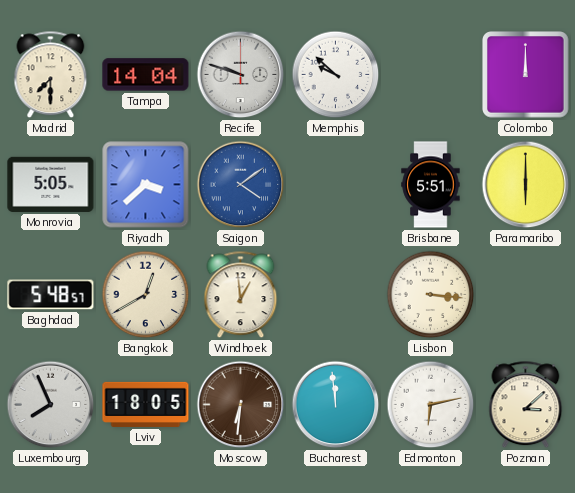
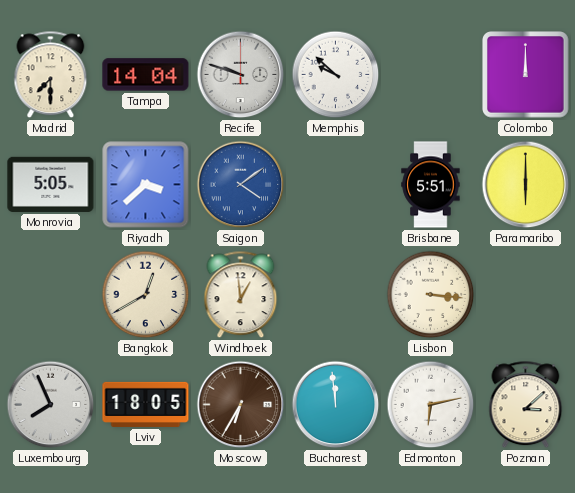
Baghdad: 5:48 -> none (51, 295)
Moscow: 6:31 -> 6:35 (241, 405)
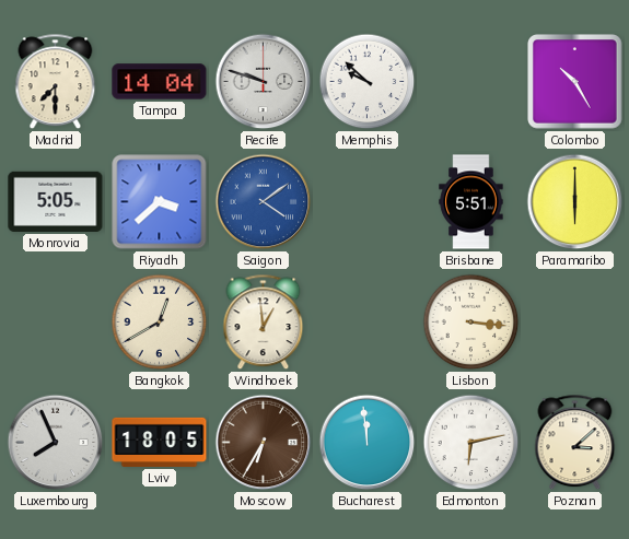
Colombo: 12:00 -> 10:25 (575, 82)
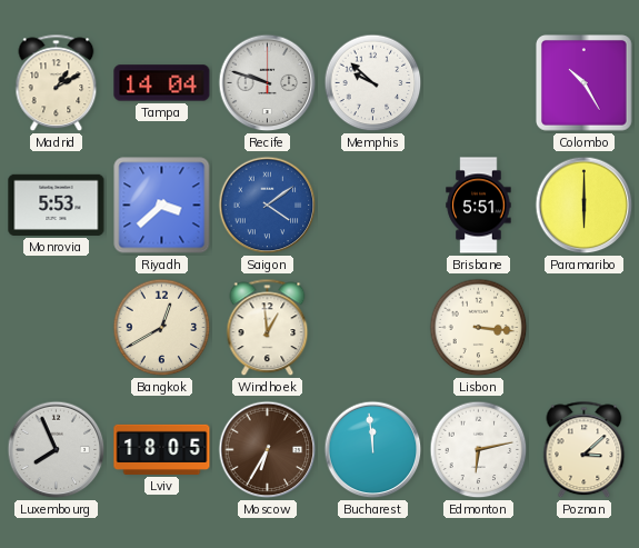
Madrid: 7:30 -> 1:10 (57, 83)
Monrovia: 5:05 -> 5:53 (57, 205)
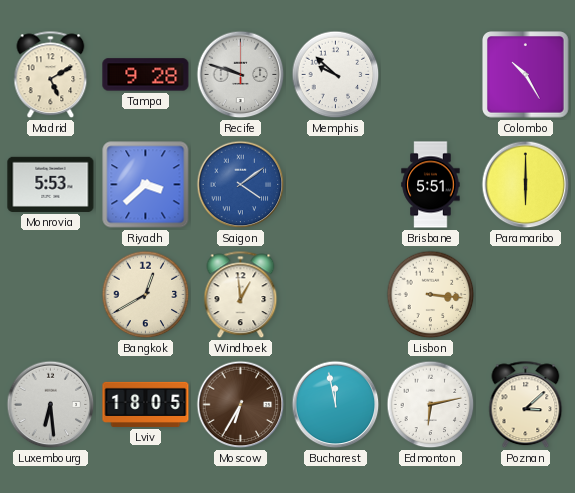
Madrid: 1:10 -> 5:10 (51, 75)
Tampa: 14:04 -> 9:28 (146, 75)
Luxembourg: 7:56 -> 6:29 (51, 405)
Bucharest: 11:59 -> 11:58 (336, 405)
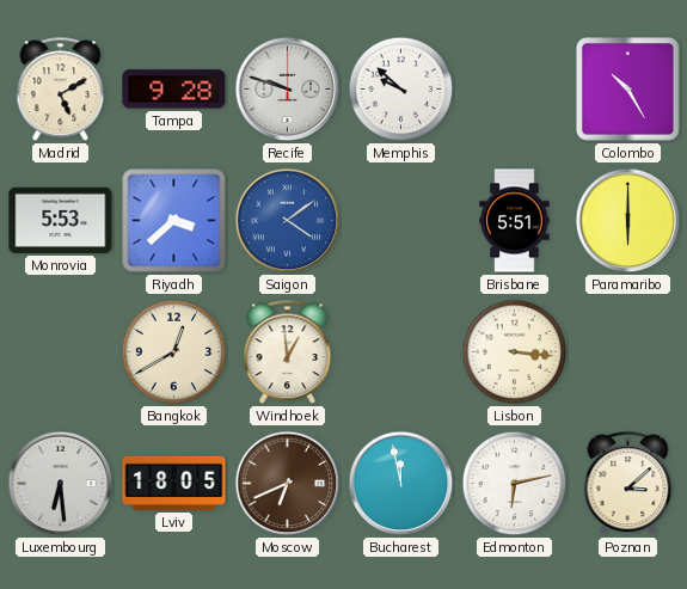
Moscow: 6:35 -> 6:41 (288, 484)
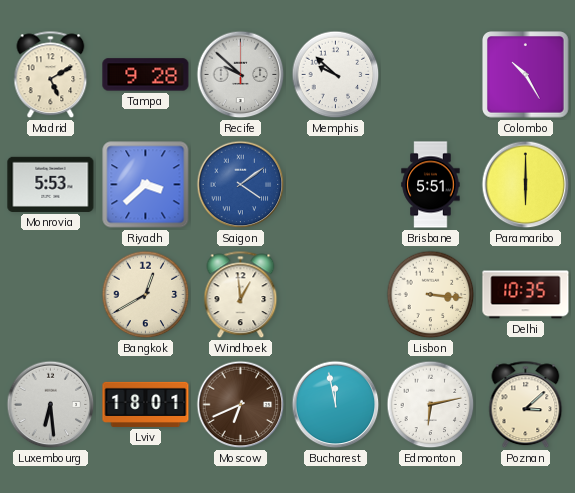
Recife: 9:48 -> 9:52 (241, 75)
Delhi: none -> 10:35 (526, 295)
Lviv: 18:05 -> 18:01 (146, 404)
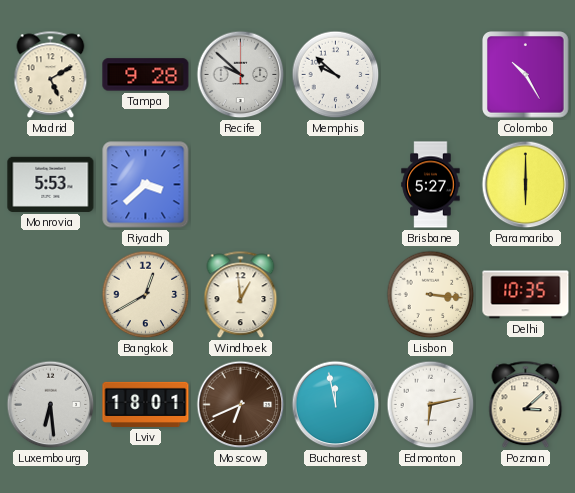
Saigon: 4:09 -> none (241, 185)
Brisbane: 5:51 -> 5:27 (431, 185)
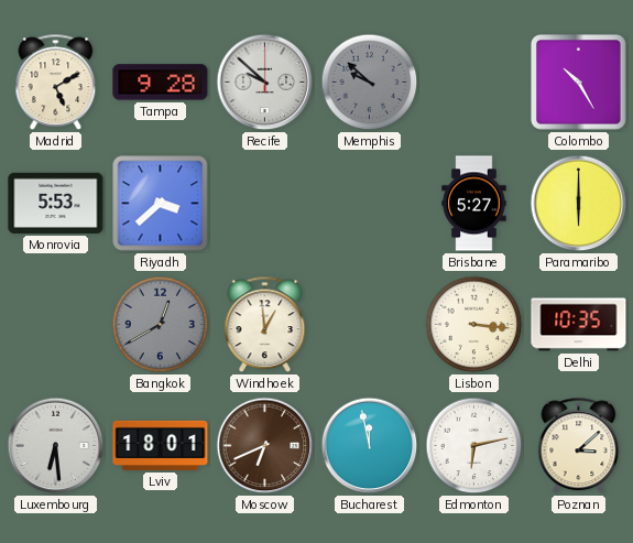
Memphis dial: white -> grey (370, 83)
Bangkok dial: cream -> grey (161, 325)
